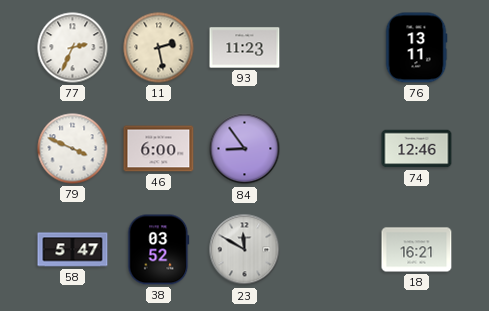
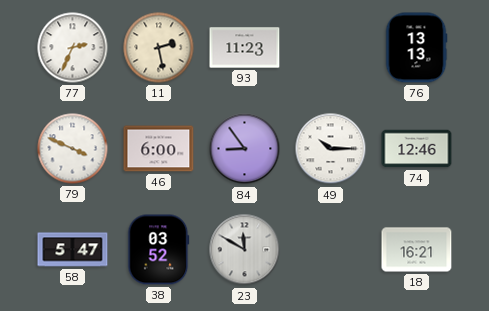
76: 13:11 -> 13:13 (416, 48)
49: none -> 10:15 (331, 149)
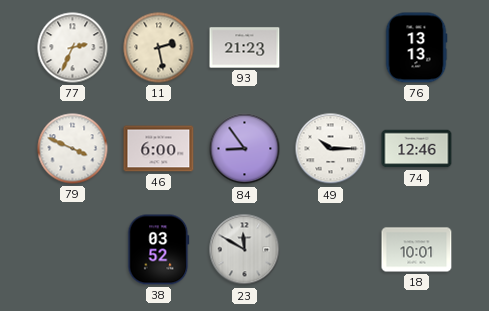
93: 11:23 -> 21:23 (245, 48)
58: 5:47 -> none (73, 250)
18: 16:21 -> 10:01 (417, 250)
